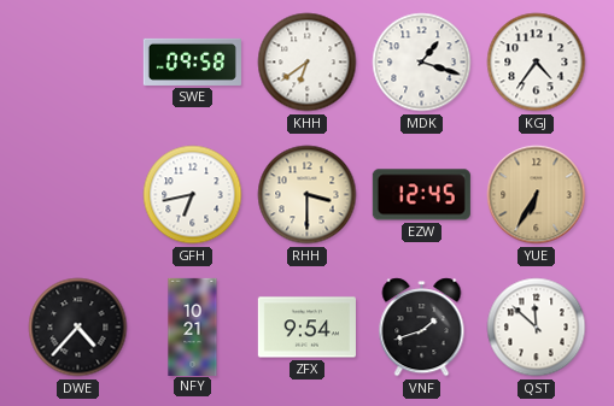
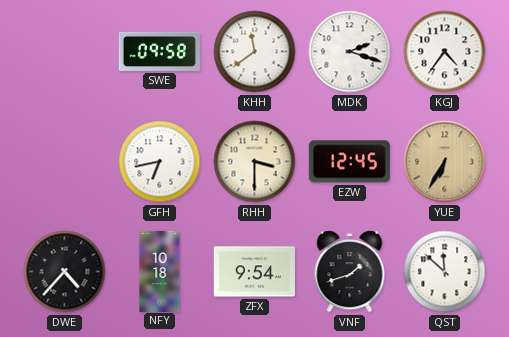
KHH: 6:39 -> 11:39 (255, 52)
MDK: 1:18 -> 2:18 (350, 52)
NFY: 10:21 -> 10:18 (160, 271)
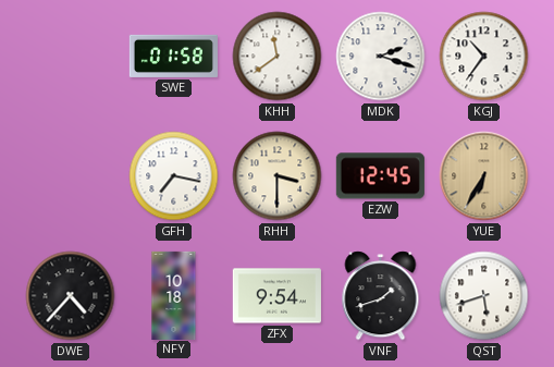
SWE: 09:58 -> 01:58 (173, 56)
KGJ: 4:36 -> 10:36 (484, 57)
GFH: 6:43 -> 7:17 (174, 176)
QST: 11:52 -> 5:42 (484, 296)
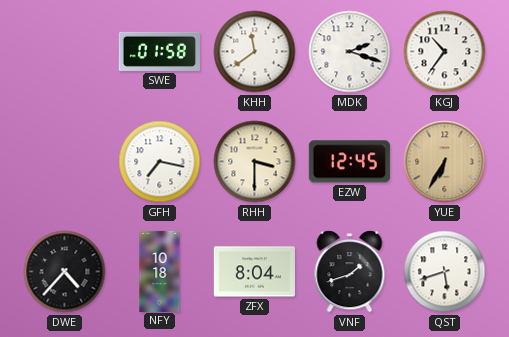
ZFX: 9:54 -> 8:04 (254, 272)
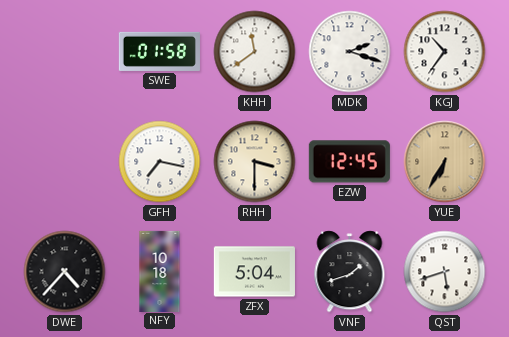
ZFX: 8:04 -> 5:04 (254, 272)
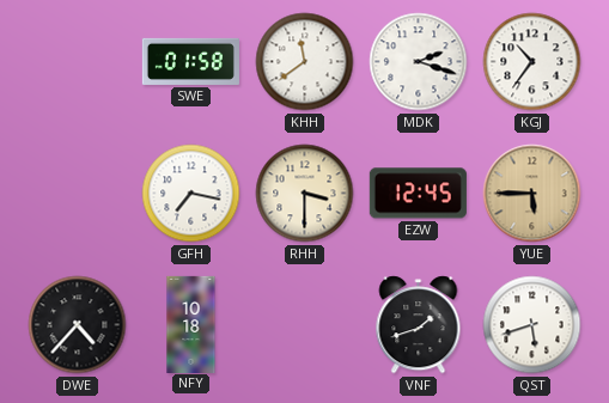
YUE: 6:35 -> 5:45 (532, 194)
ZFX: 5:04 -> none (254, 272)
